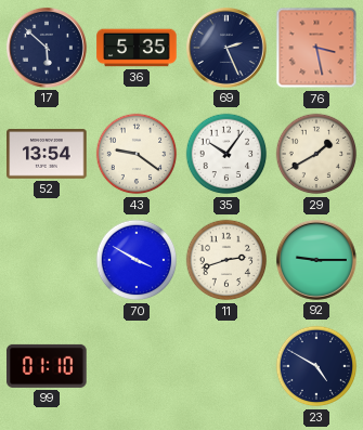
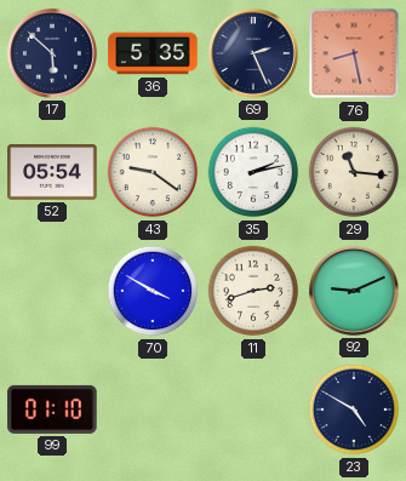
76: 3:28 -> 8:28 (354, 53)
52: 13:54 -> 05:54 (52, 172)
35: 10:06 -> 2:13 (253, 172)
29: 1:40 -> 11:16 (354, 172)
92: 9:15 -> 9:11 (354, 291)
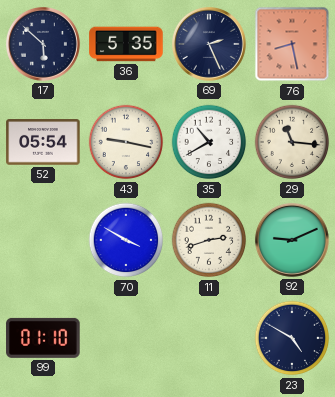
43: 9:21 -> 9:17 (126, 142)
35: 2:13 -> 10:40 (209, 142)
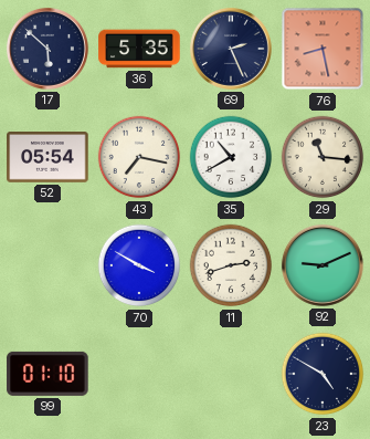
43: 9:17 -> 7:17 (139, 157)
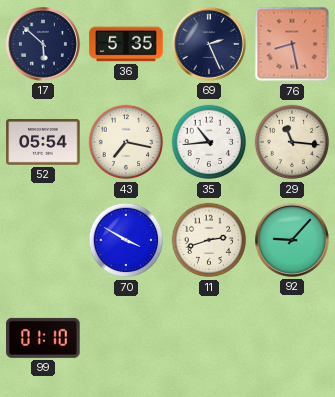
35: 10:40 -> 10:44 (209, 142)
92: 9:11 -> 9:07 (292, 240)
23: 4:50 -> none (323, 374)
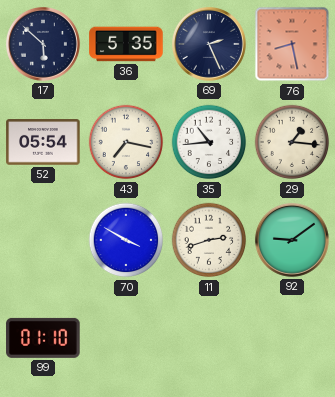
29: 11:16 -> 1:16 (292, 142)
92: 9:07 -> 9:09 (292, 240)
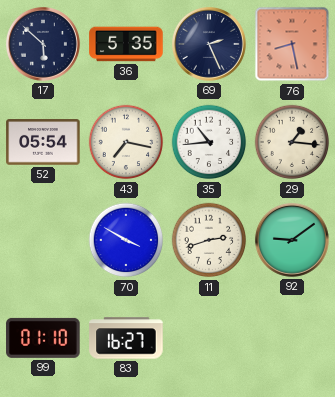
83: none -> 16:27 (126, 338)
